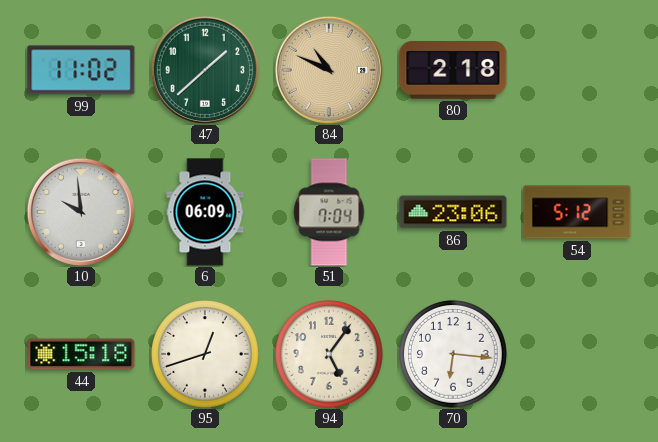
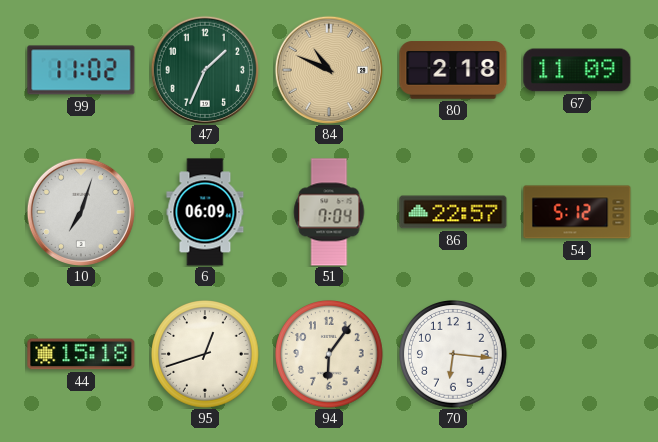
47: 1:38 -> 1:34 (205, 70)
67: none -> 11:09 (577, 70)
10: 9:59 -> 7:03 (81, 212)
86: 23:06 -> 22:57 (453, 212)
94: 5:06 -> 6:06 (330, 355)
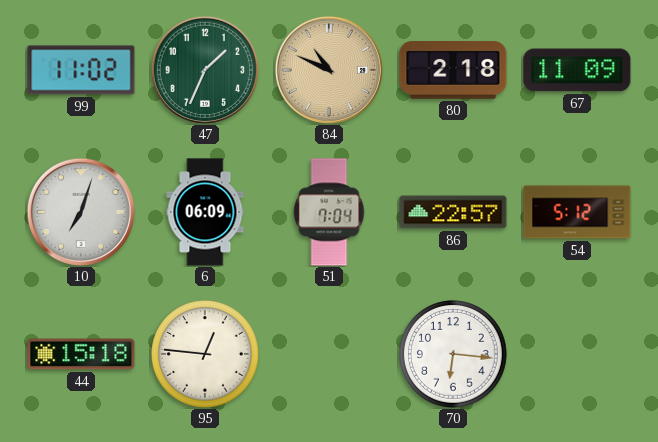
95: 12:42 -> 12:46 (206, 355)
94: 6:06 -> none (330, 355)
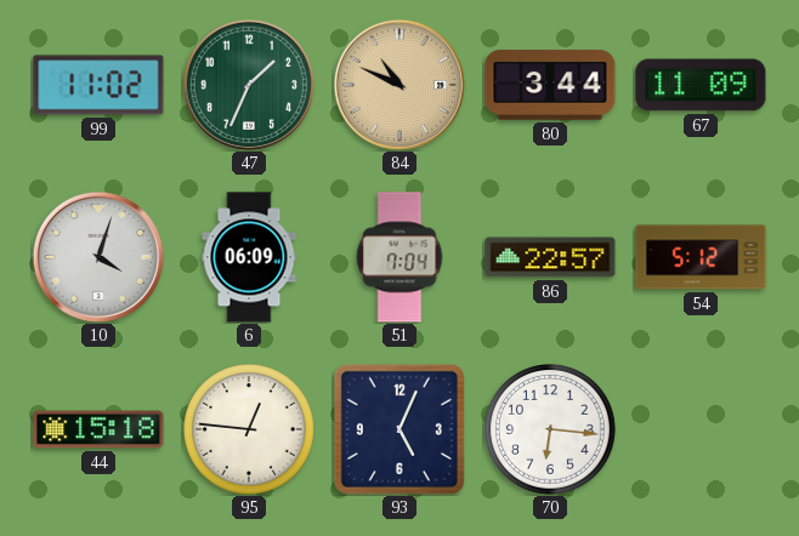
80: 2:18 -> 3:44 (550, 85)
10: 7:03 -> 4:03 (98, 257)
93: none -> 5:04 (399, 429)
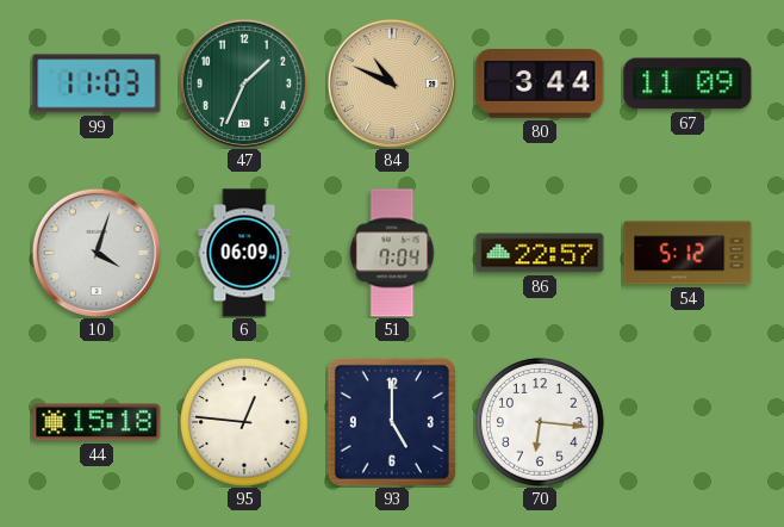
99: 11:02 -> 11:03 (97, 83)
93: 5:04 -> 5:00 (392, 422)
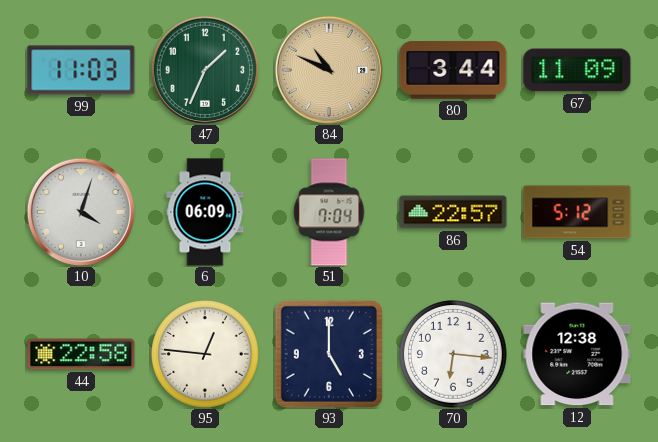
44: 15:18 -> 22:58 (81, 354)
12: none -> 12:38 (577, 354)
